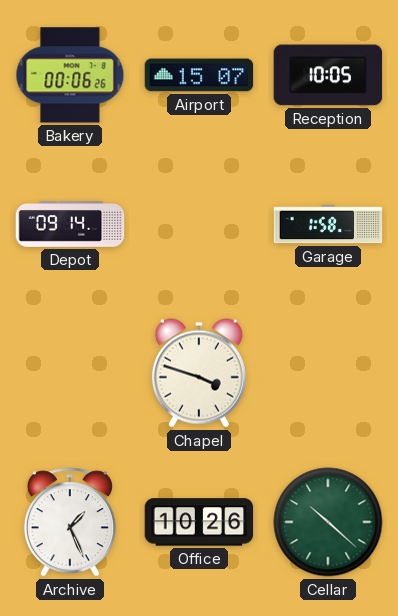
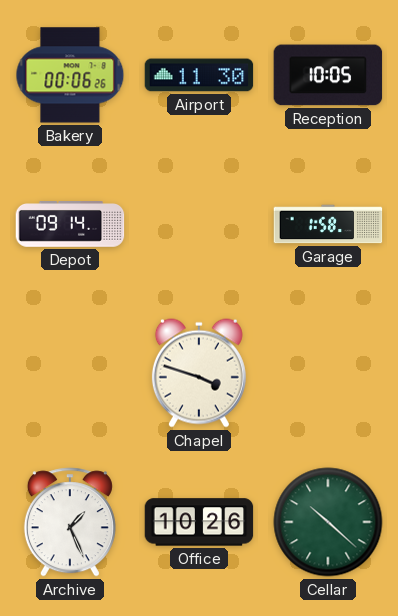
Airport: 15:07 -> 11:30 (199, 75)
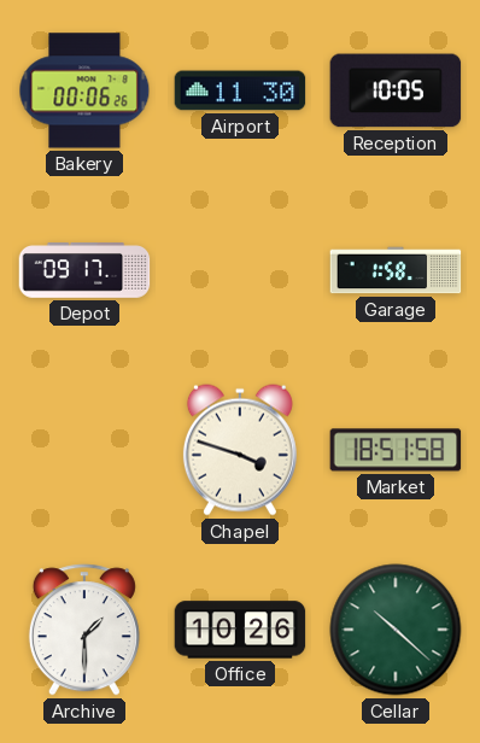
Depot: 09:14 -> 09:17 (84, 270)
Market: none -> 18:51 (396, 450)
Archive: 1:26 -> 1:30 (84, 630)
